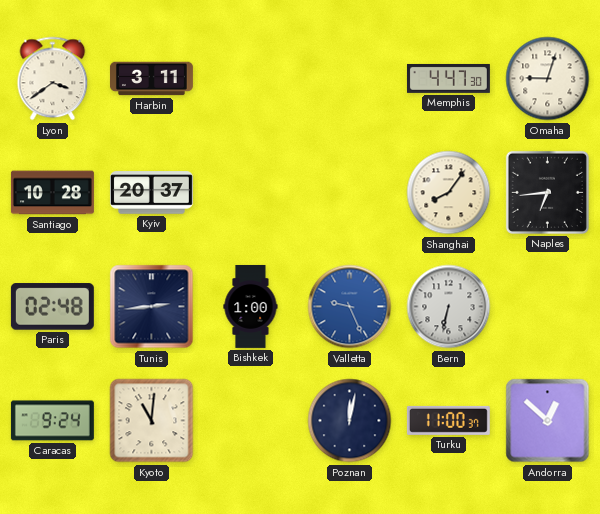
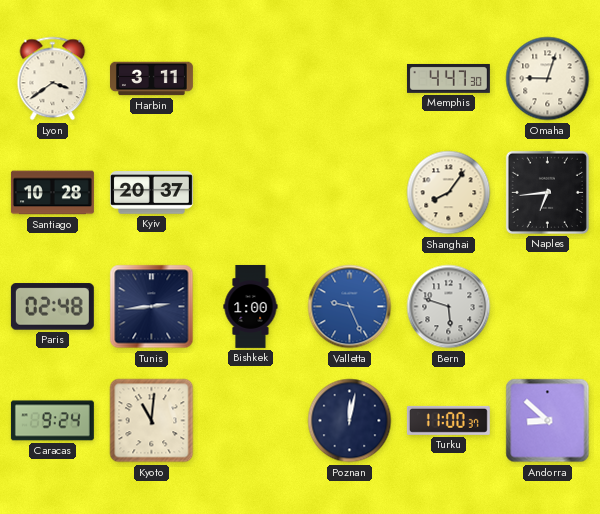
Bern: 6:32 -> 5:48 (449, 307)
Andorra: 12:52 -> 8:52 (548, 421)
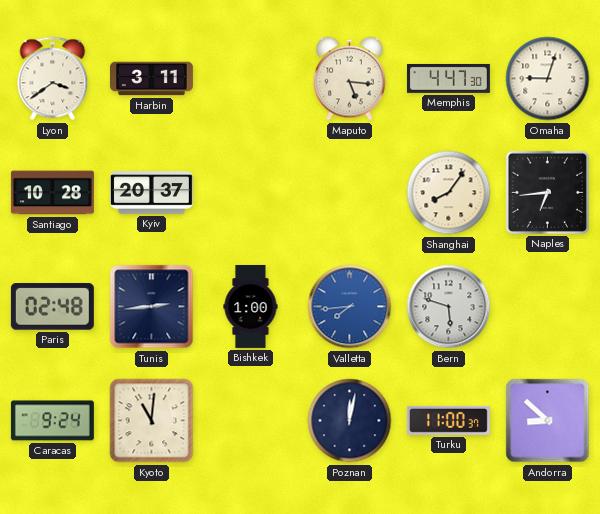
Maputo: none -> 5:16 (350, 79)
Valletta: 9:26 -> 7:44 (350, 307)
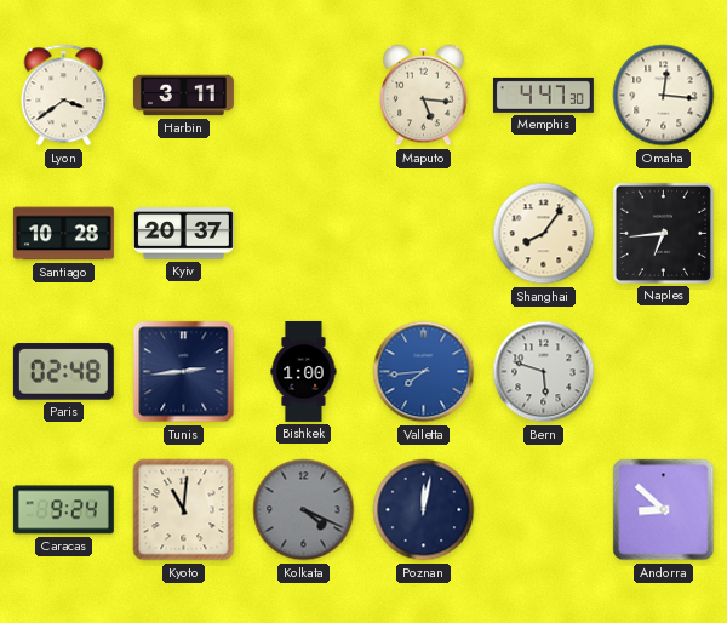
Omaha: 9:03 -> 12:16 (664, 96)
Kolkata: none -> 4:19 (304, 510)
Turku: 11:00 -> none (448, 420)
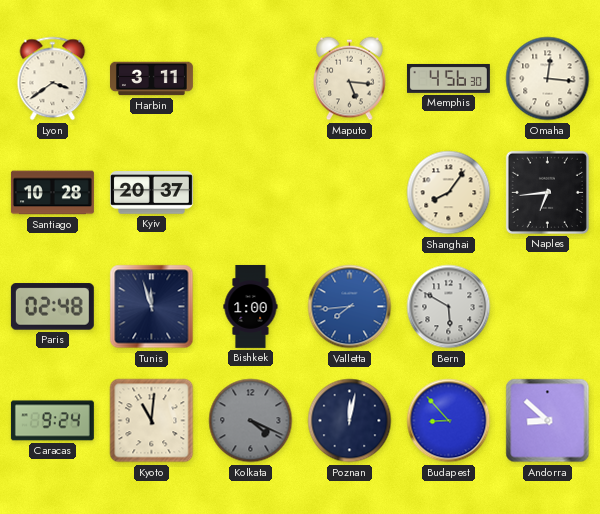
Memphis: 4:47 -> 4:56 (448, 78)
Tunis: 2:44 -> 11:57 (152, 307)
Bern: 5:48 -> 5:50 (449, 307)
Budapest: none -> 8:53 (449, 421)
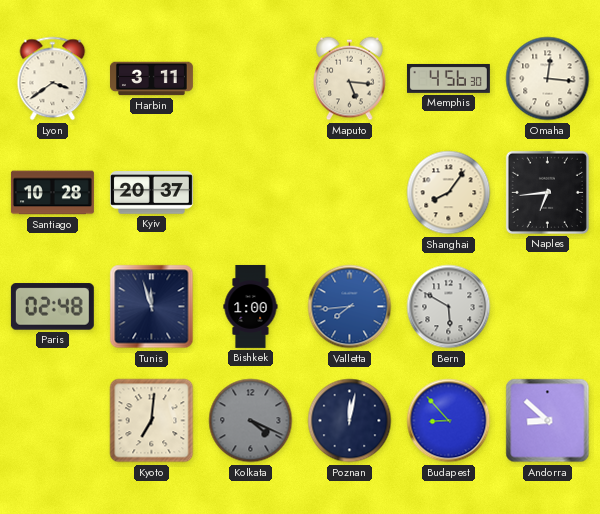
Caracas: 9:24 -> none (52, 421)
Kyoto: 11:01 -> 7:01 (152, 421)
